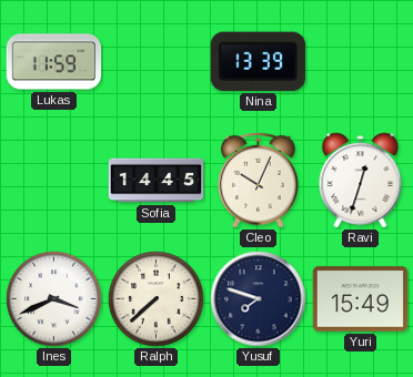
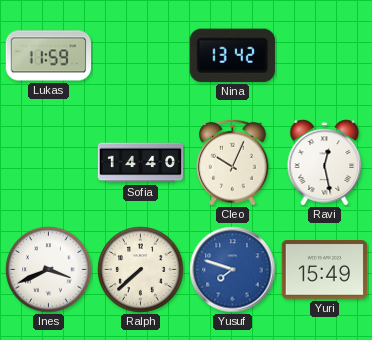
Nina: 13:39 -> 13:42 (232, 55)
Sofia: 14:45 -> 14:40 (141, 163)
Ravi: 12:33 -> 12:28 (325, 163)
Yusuf dial: navy -> blue (233, 270)
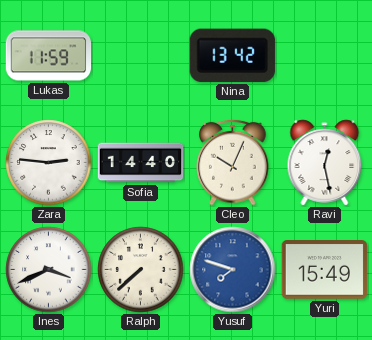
Zara: none -> 2:46 (49, 163)
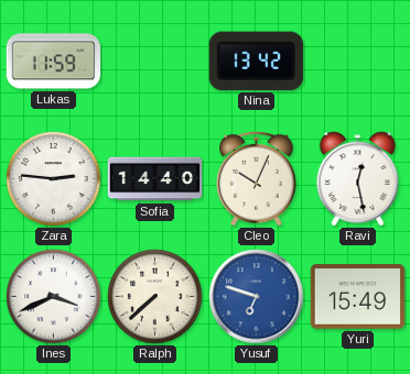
Yusuf: 7:48 -> 6:48 (257, 297)
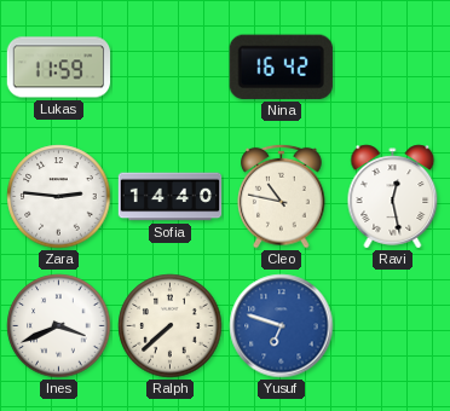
Nina: 13:42 -> 16:42 (281, 66)
Cleo: 10:04 -> 10:47 (282, 196)
Yuri: 15:49 -> none (358, 297)
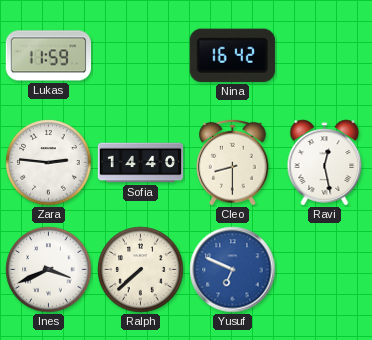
Cleo: 10:47 -> 8:30 (233, 162)
Yusuf: 6:48 -> 6:49 (233, 270)
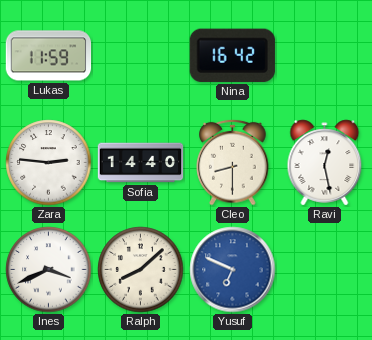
Ralph: 7:38 -> 8:08 (141, 270)
